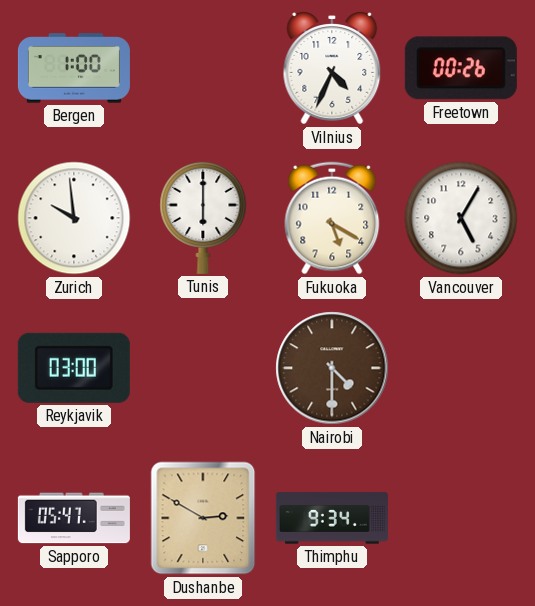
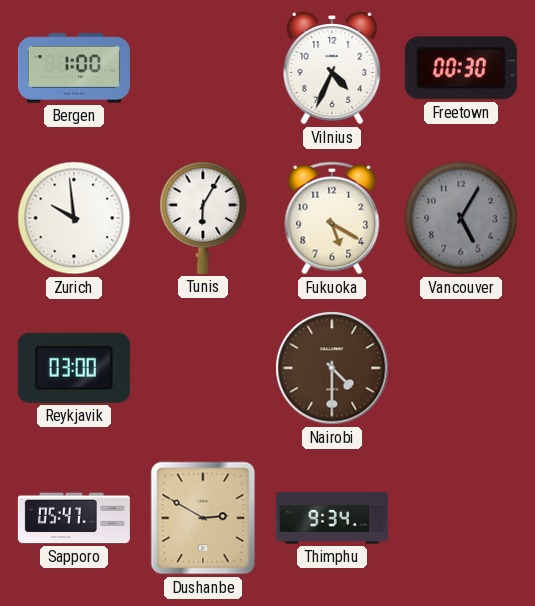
Freetown: 00:26 -> 00:30 (461, 68)
Tunis: 6:00 -> 6:05 (203, 217)
Vancouver dial: white -> grey (461, 218)
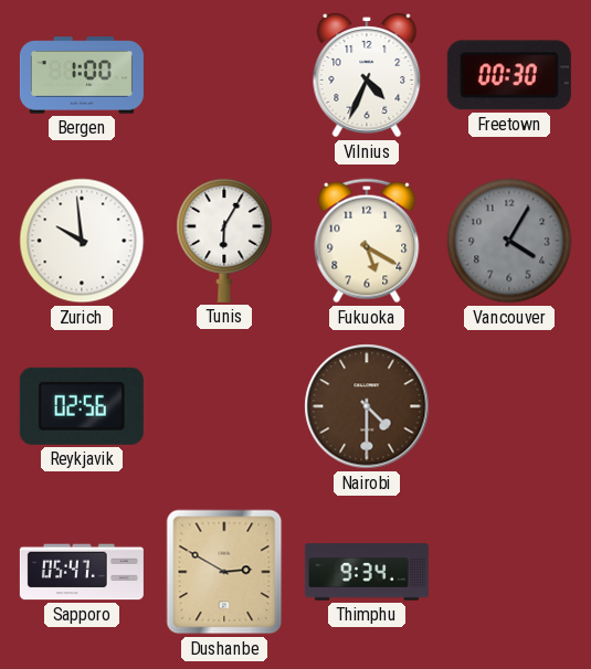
Vancouver: 5:05 -> 4:05 (509, 241)
Reykjavik: 03:00 -> 02:56 (82, 406)
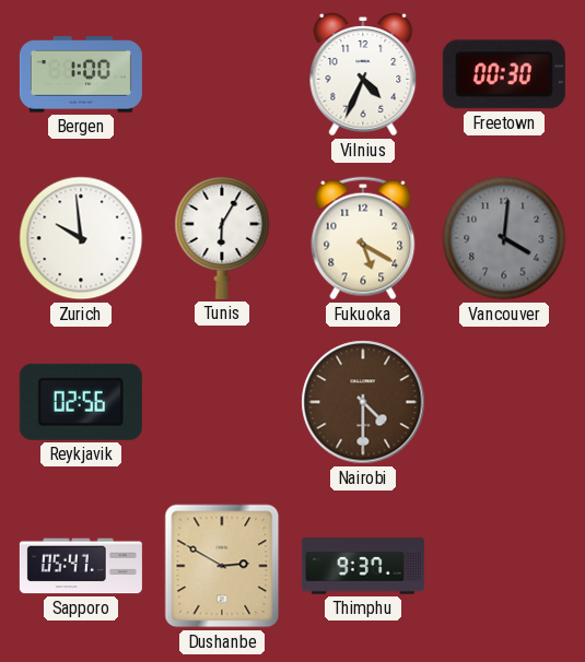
Vancouver: 4:05 -> 4:01 (504, 238)
Thimphu: 9:34 -> 9:37 (363, 566)
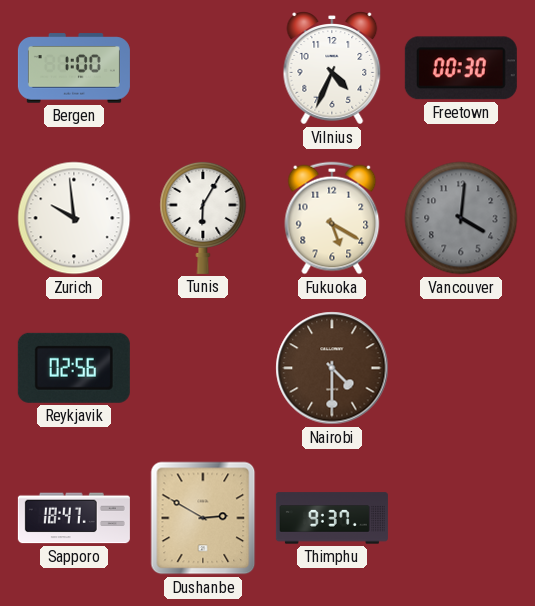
Sapporo: 05:47 -> 18:47 (74, 518)
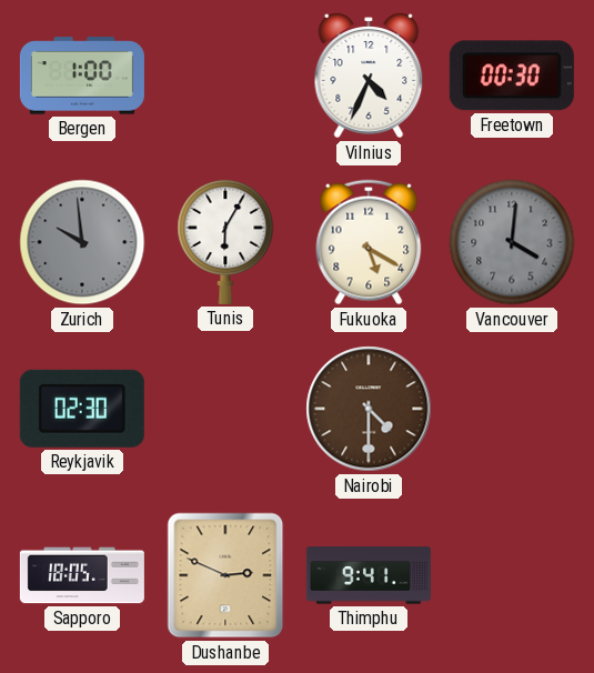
Zurich dial: white -> grey (82, 242)
Reykjavik: 02:56 -> 02:30 (82, 409)
Sapporo: 18:47 -> 18:05 (82, 575)
Dushanbe: 2:50 -> 2:49 (225, 575)
Thimphu: 9:37 -> 9:41 (369, 575)
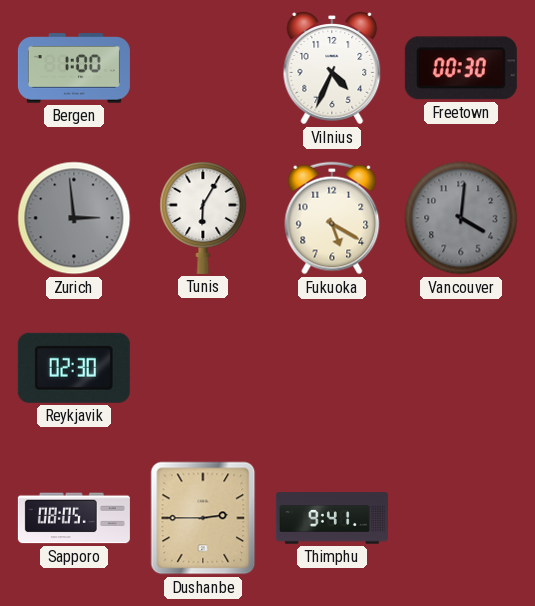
Zurich: 9:59 -> 2:59 (74, 218)
Nairobi: 4:30 -> none (369, 409)
Sapporo: 18:05 -> 08:05 (74, 518)
Dushanbe: 2:49 -> 2:45 (203, 518)
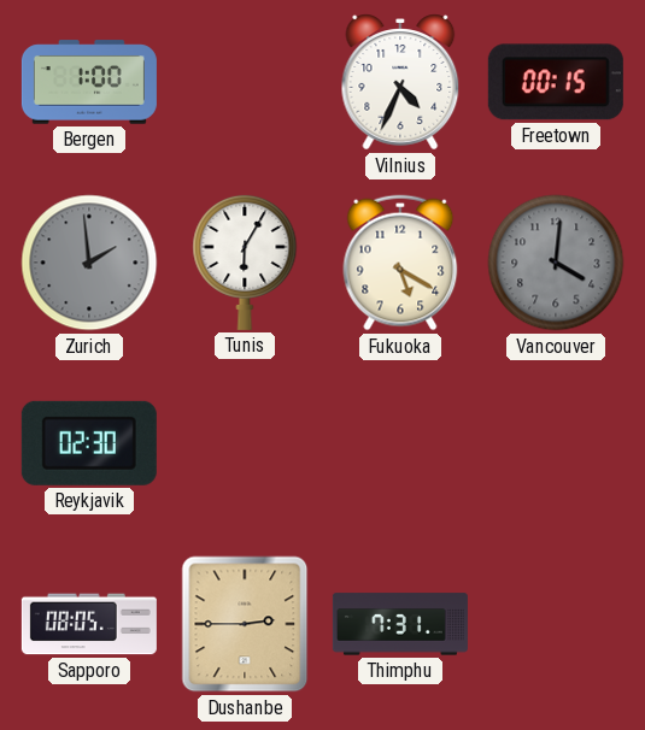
Freetown: 00:30 -> 00:15 (556, 82)
Zurich: 2:59 -> 1:59 (89, 263)
Thimphu: 9:41 -> 7:31 (400, 624)
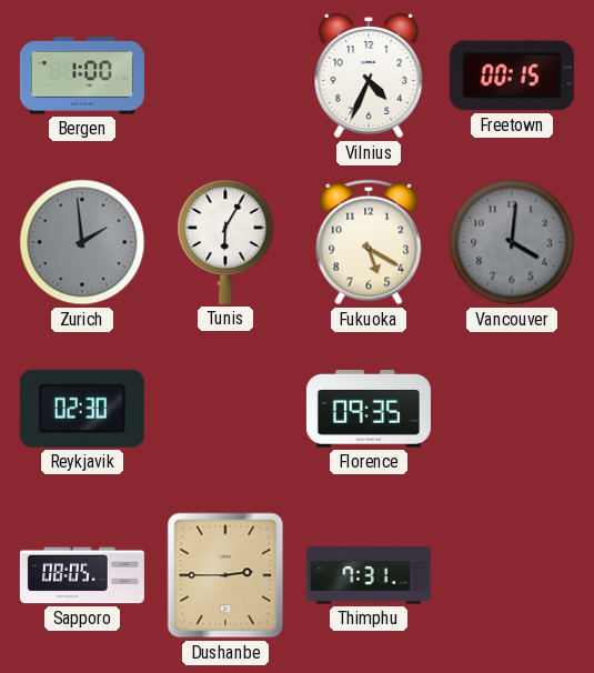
Florence: none -> 09:35 (369, 410)
